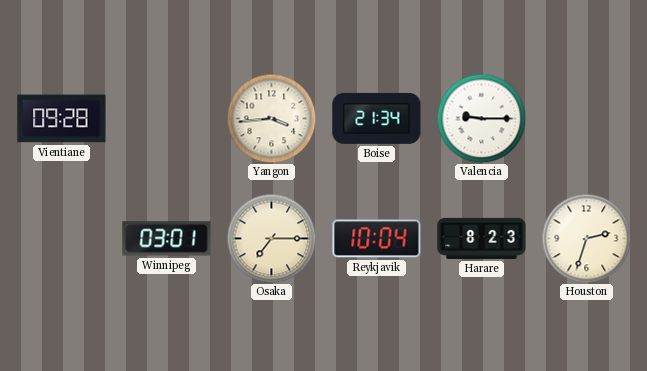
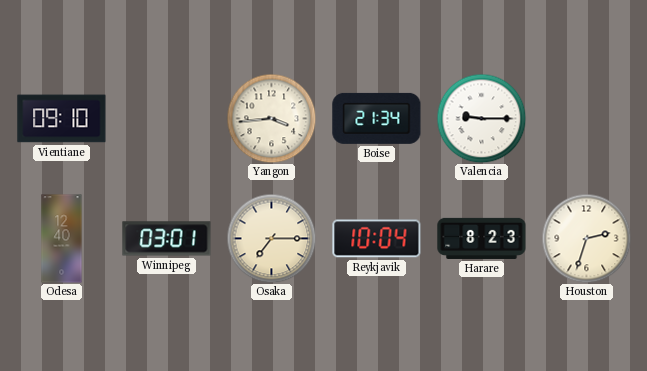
Vientiane: 09:28 -> 09:10 (62, 119)
Odesa: none -> 12:40 (62, 239)
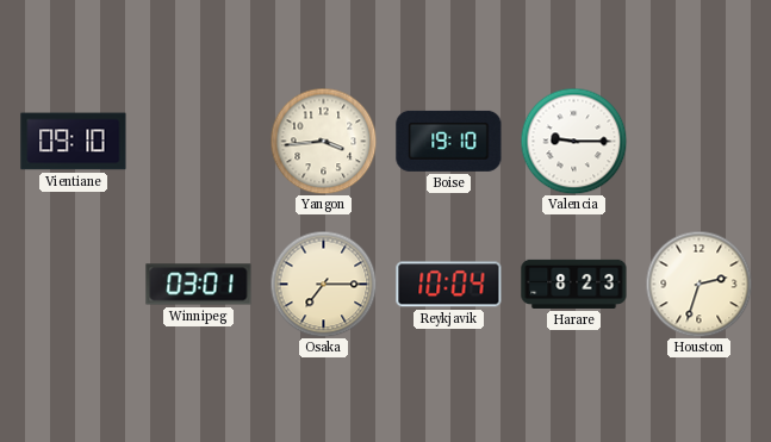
Boise: 21:34 -> 19:10 (449, 141)
Odesa: 12:40 -> none (62, 239)
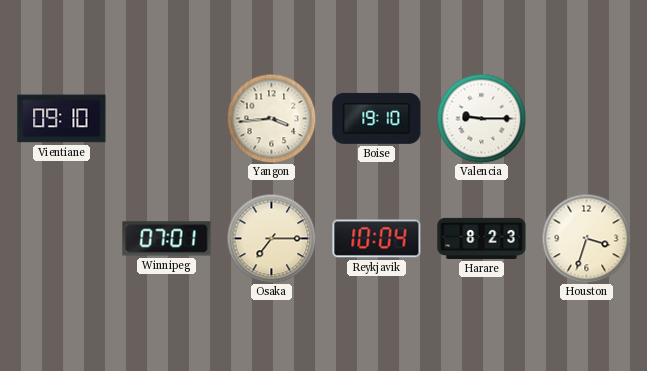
Winnipeg: 03:01 -> 07:01 (167, 239)
Houston: 2:33 -> 3:33 (586, 238)
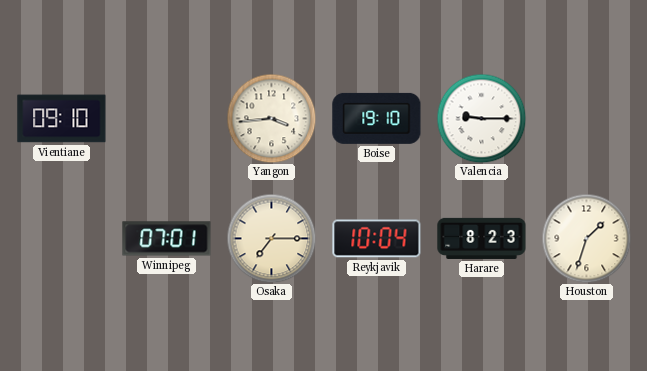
Houston: 3:33 -> 1:33 (586, 238)
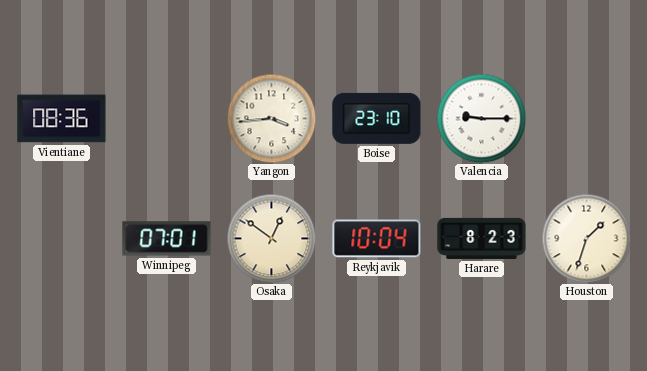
Vientiane: 09:10 -> 08:36 (62, 119)
Boise: 19:10 -> 23:10 (377, 118)
Osaka: 7:15 -> 12:51 (271, 238)
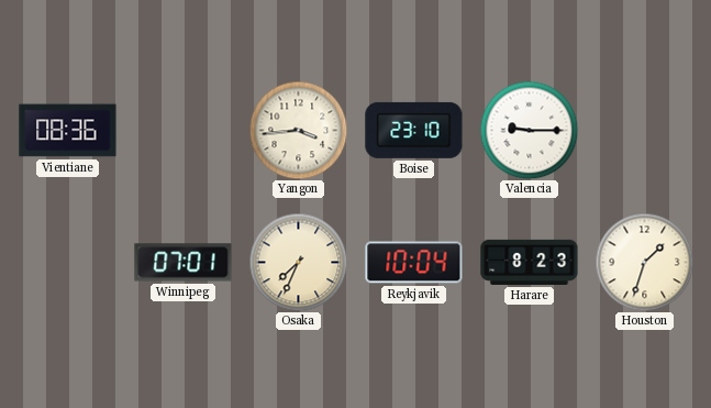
Osaka: 12:51 -> 7:34 (298, 262)
